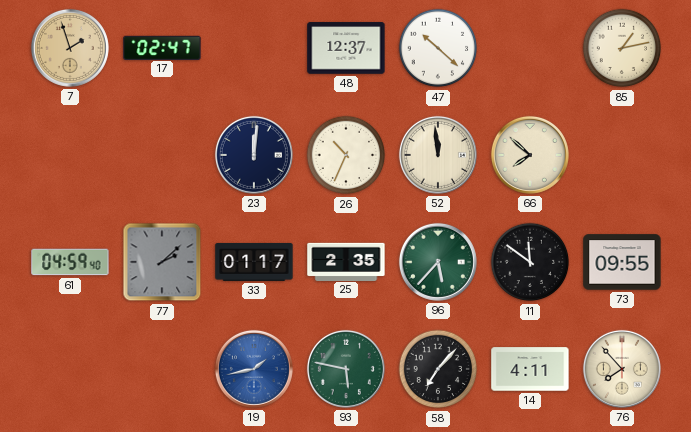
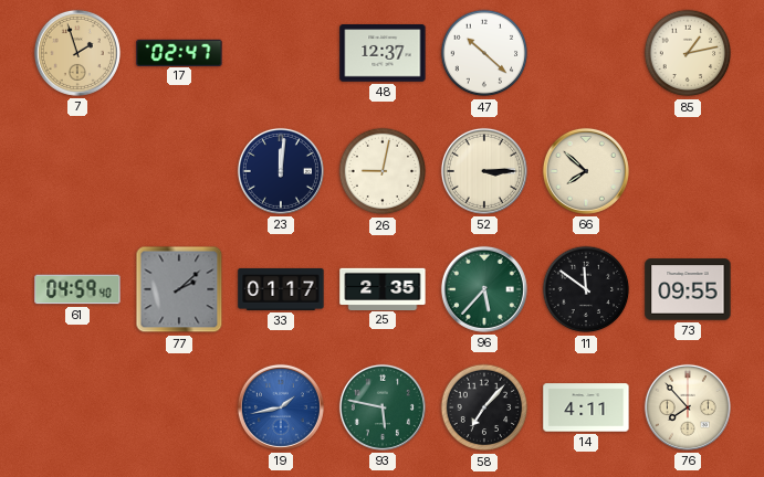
26: 10:34 -> 9:02 (383, 171)
52: 11:59 -> 3:15 (484, 171)
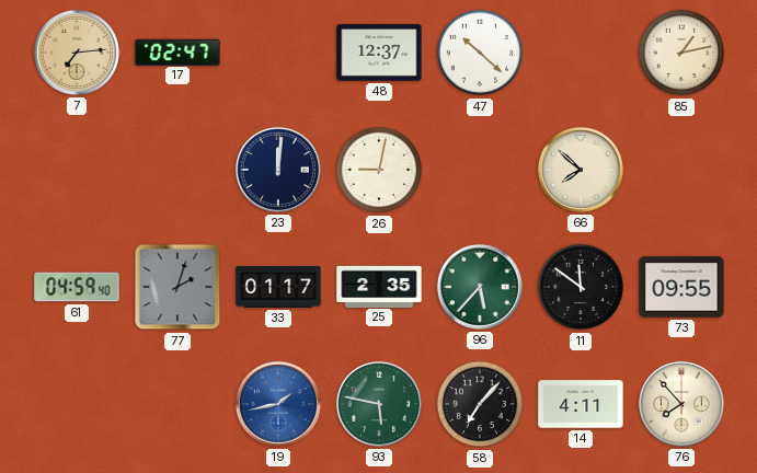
7: 1:57 -> 7:14 (77, 53)
52: 3:15 -> none (484, 171)
77: 2:08 -> 2:03 (177, 287)
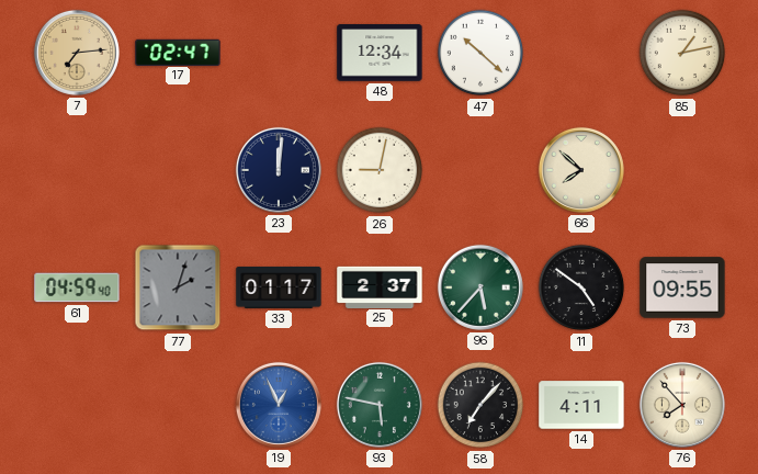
48: 12:37 -> 12:34 (380, 53)
25: 2:35 -> 2:37 (380, 286)
11: 11:51 -> 4:51 (581, 287)
19: 1:43 -> 12:56 (279, 405)
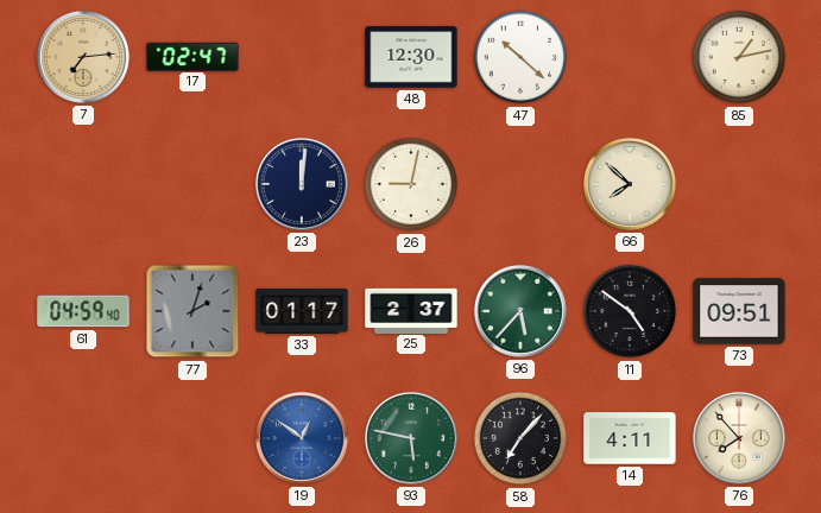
48: 12:34 -> 12:30 (411, 57)
73: 09:55 -> 09:51 (739, 311)
19: 12:56 -> 12:51 (302, 438)
